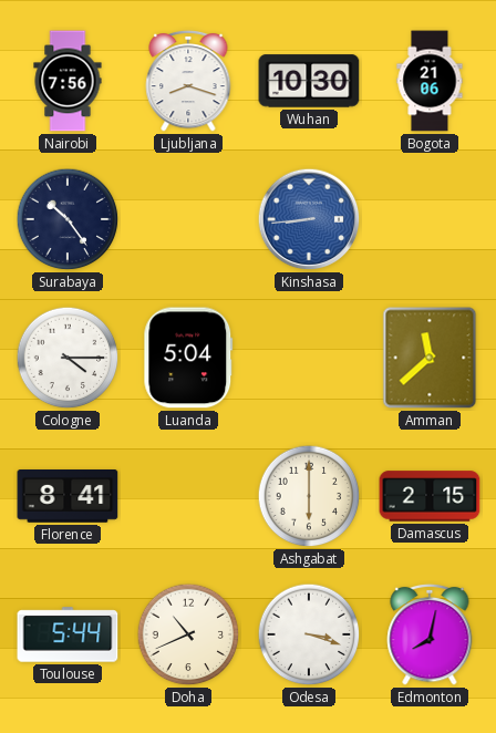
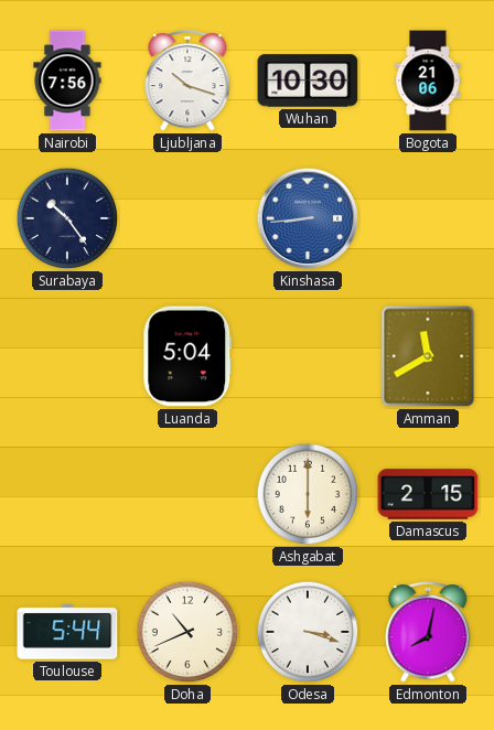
Ljubljana: 8:18 -> 10:18 (187, 80)
Cologne: 4:15 -> none (68, 358)
Amman: 11:38 -> 11:40 (428, 356)
Florence: 8:41 -> none (68, 497)
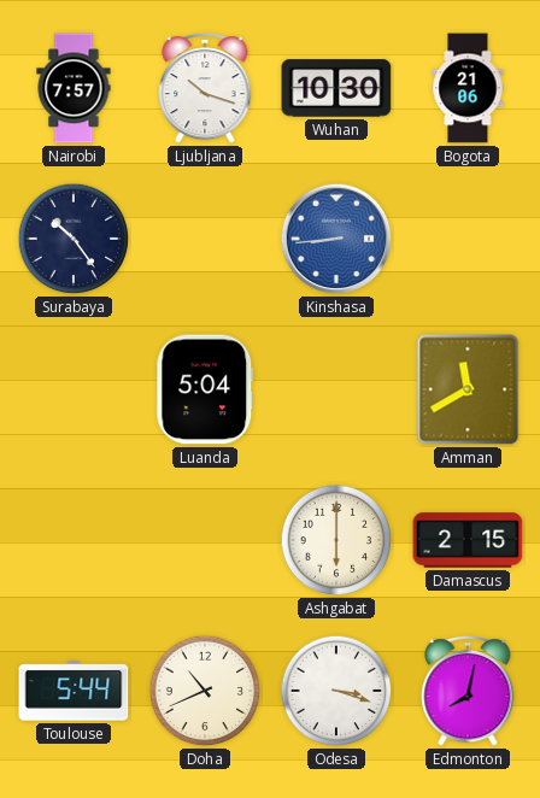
Nairobi: 7:56 -> 7:57 (74, 88)
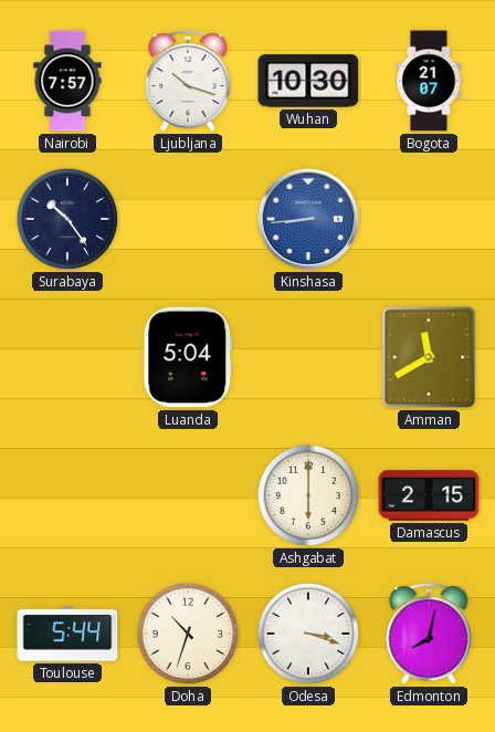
Bogota: 21:06 -> 21:07 (429, 81)
Doha: 10:41 -> 10:33 (188, 634)
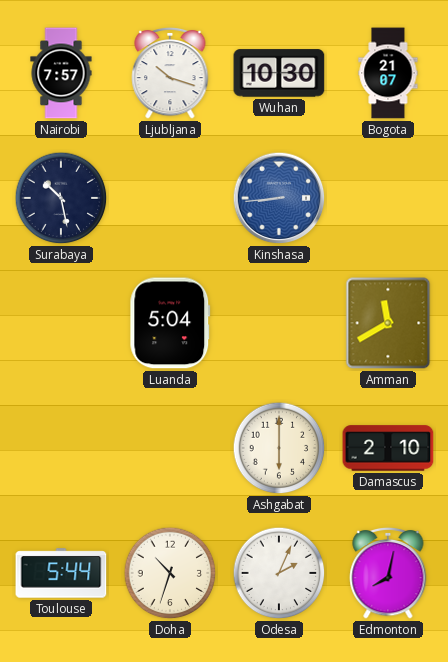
Surabaya: 10:24 -> 10:28 (61, 198)
Damascus: 2:15 -> 2:10 (388, 448)
Odesa: 3:18 -> 2:04 (279, 573)
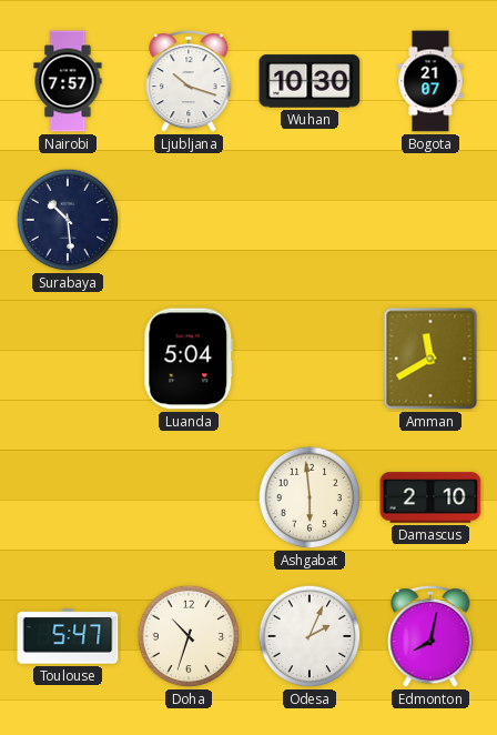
Surabaya: 10:28 -> 10:29 (68, 220)
Kinshasa: 8:44 -> none (279, 198)
Ashgabat: 6:00 -> 5:59 (310, 497)
Toulouse: 5:44 -> 5:47 (68, 636)
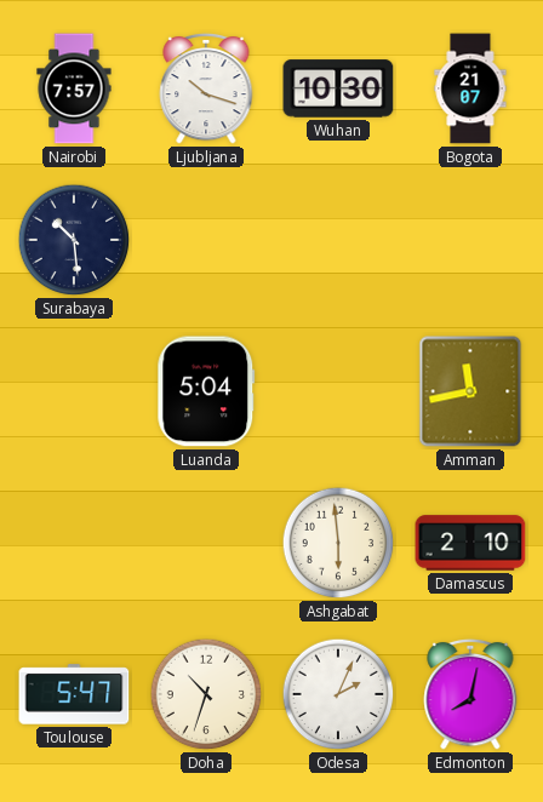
Amman: 11:40 -> 11:43 (470, 391)
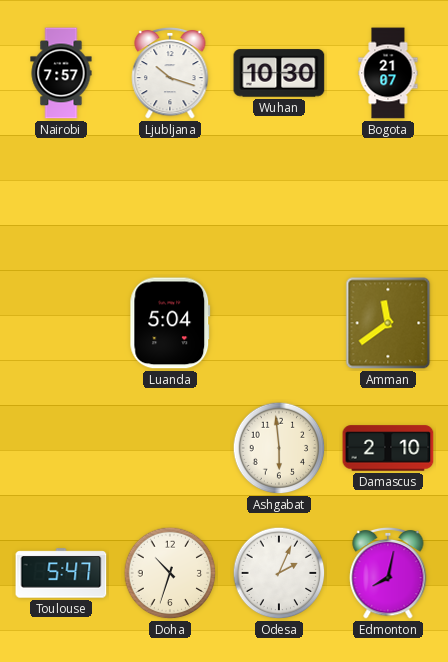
Surabaya: 10:29 -> none (74, 240)
Amman: 11:43 -> 11:39 (388, 323)
